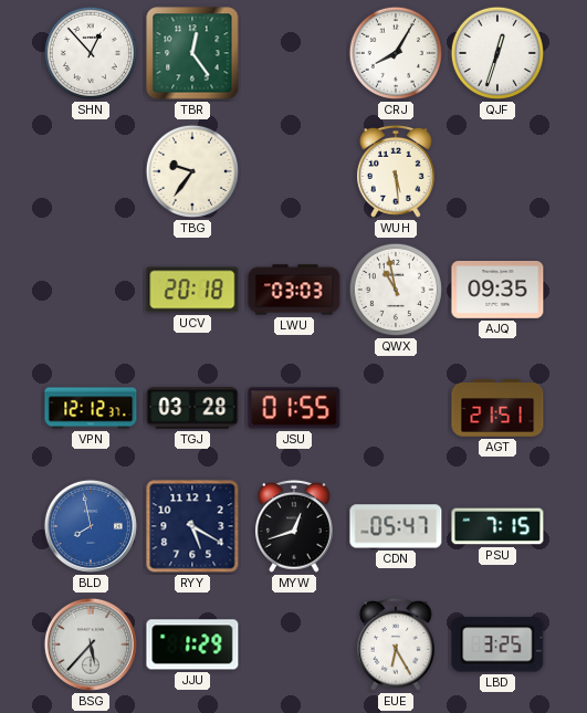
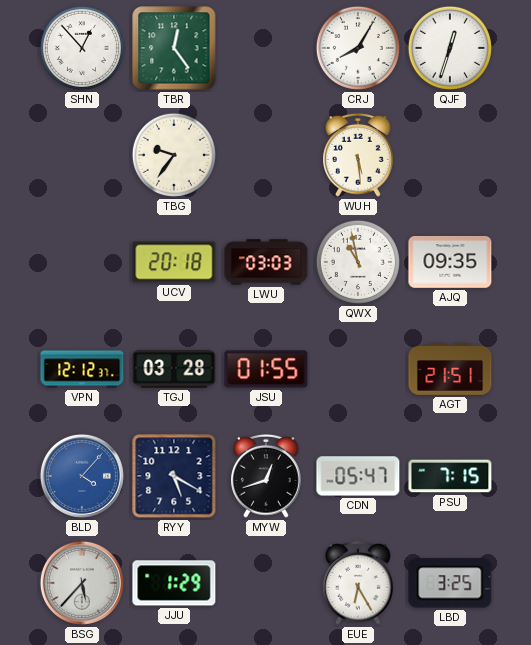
BLD: 7:58 -> 4:07 (82, 476)
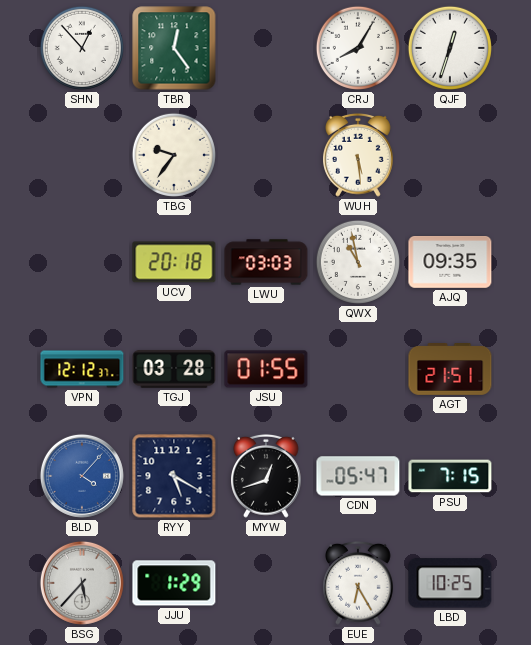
LBD: 3:25 -> 10:25 (450, 583)
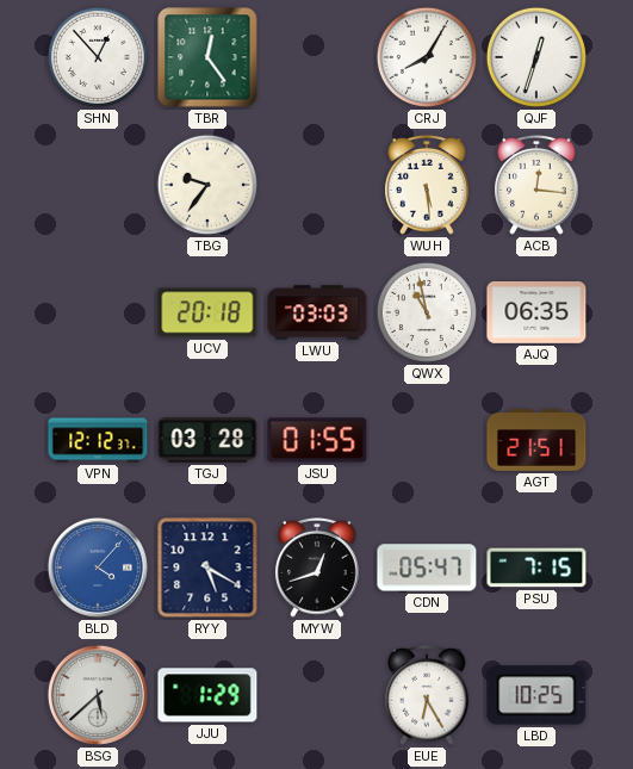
ACB: none -> 12:16 (538, 185)
AJQ: 09:35 -> 06:35 (536, 314)
BSG: 5:37 -> 5:38 (98, 695)
